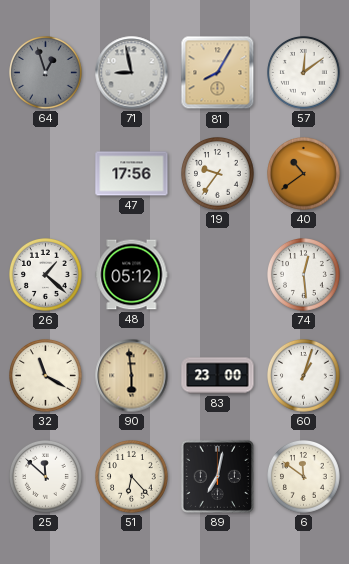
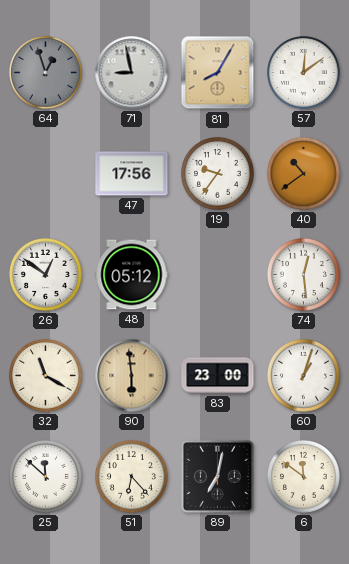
26: 1:22 -> 12:51 (46, 275)
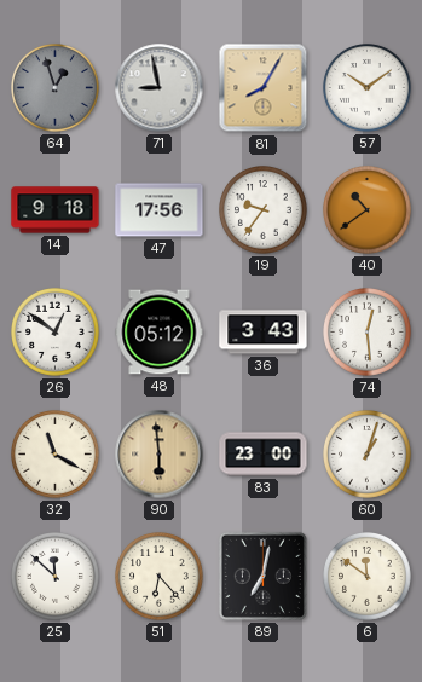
57: 12:09 -> 10:09 (368, 88)
14: none -> 9:18 (56, 210)
36: none -> 3:43 (264, 333)
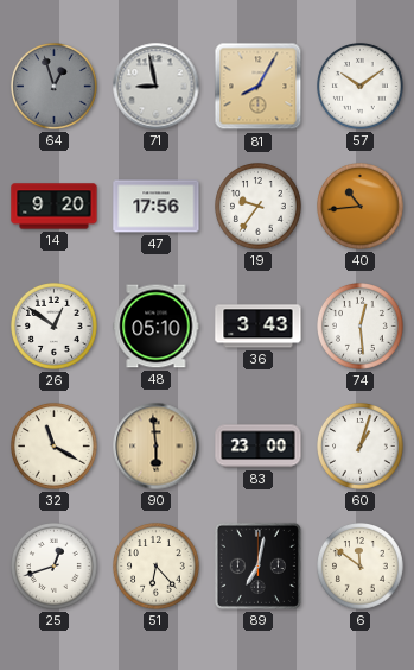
14: 9:18 -> 9:20 (55, 207)
40: 10:39 -> 10:44 (361, 207)
48: 05:12 -> 05:10 (157, 327)
25: 11:52 -> 12:42 (55, 567)
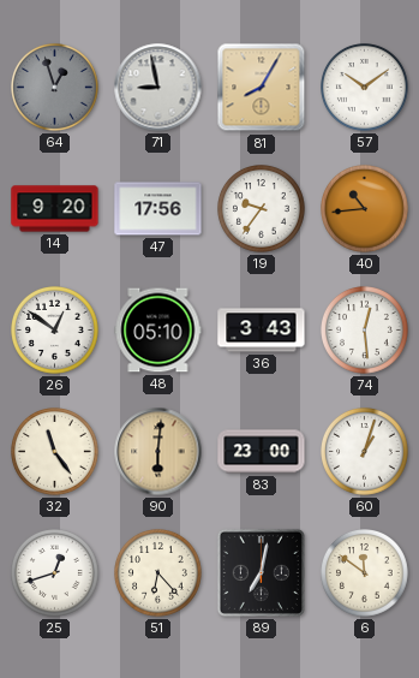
32: 11:20 -> 11:24 (55, 452)
90: 5:59 -> 6:01 (158, 452)
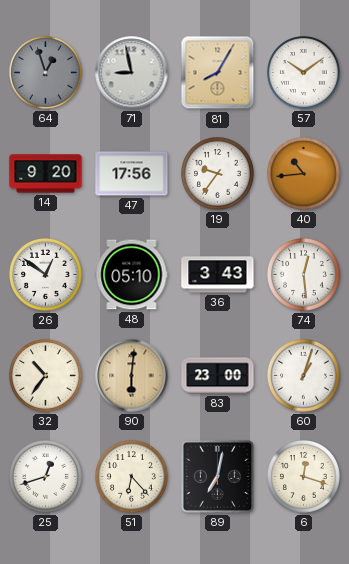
32: 11:24 -> 10:36 (46, 376)
6: 11:51 -> 12:18 (304, 477)
